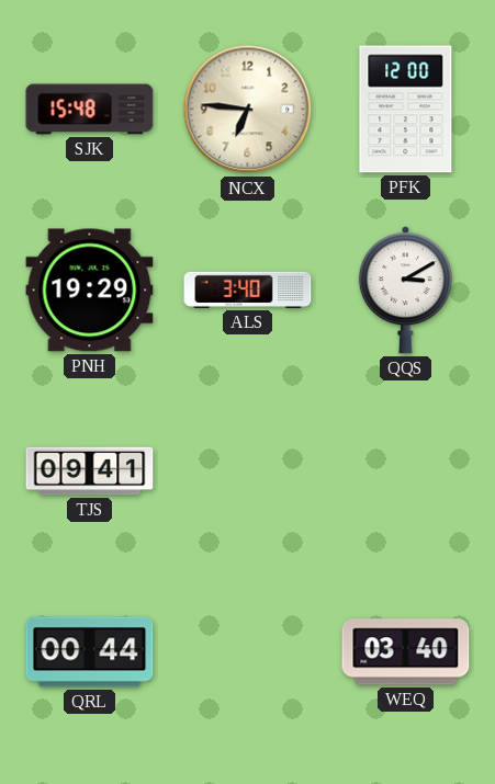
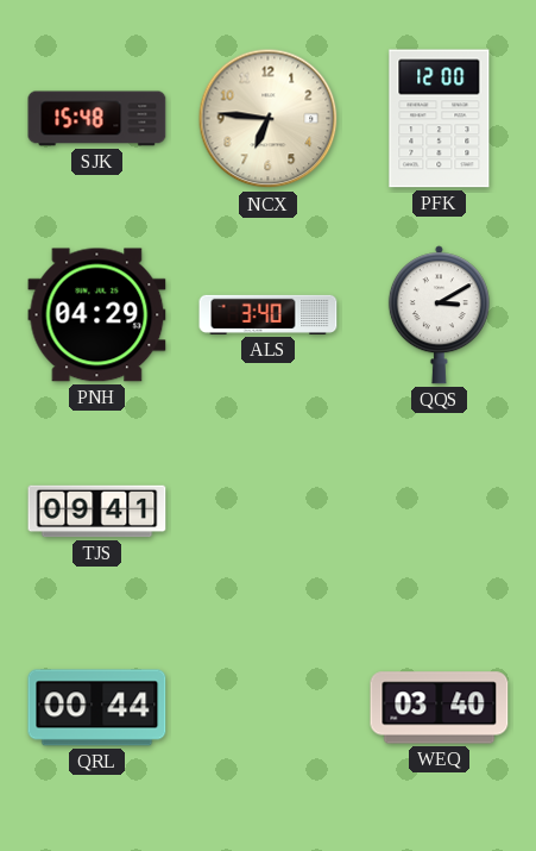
PNH: 19:29 -> 04:29 (97, 315)
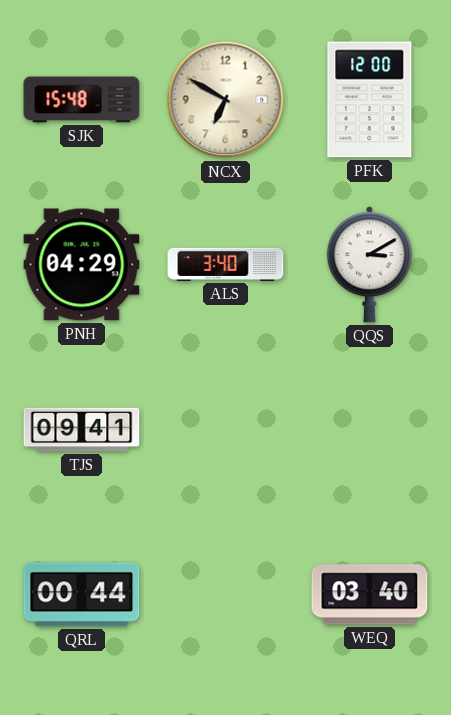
NCX: 6:46 -> 6:50 (226, 100)
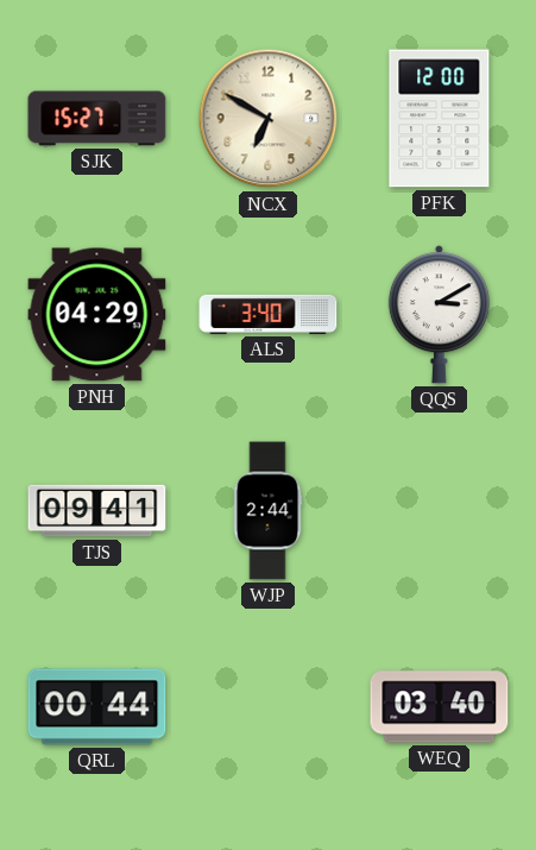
SJK: 15:48 -> 15:27 (97, 119)
WJP: none -> 2:44 (267, 511)
